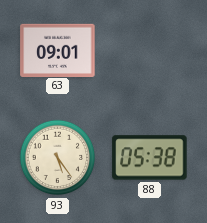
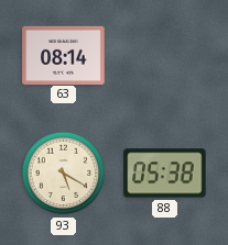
63: 09:01 -> 08:14 (64, 55)
93: 5:24 -> 5:20 (64, 174)
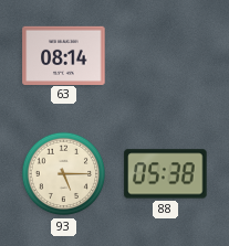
93: 5:20 -> 5:15 (64, 174)
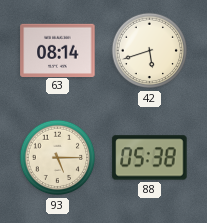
42: none -> 5:42 (150, 51)
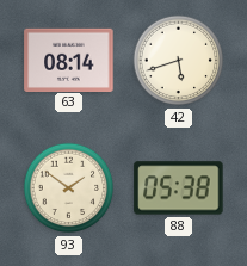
93: 5:15 -> 1:51 (69, 188)
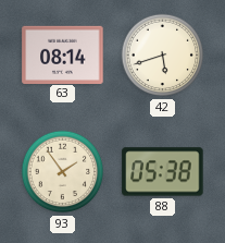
93: 1:51 -> 1:54 (63, 172)
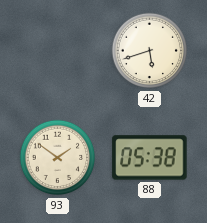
63: 08:14 -> none (63, 54)
93: 1:54 -> 1:51 (58, 158)
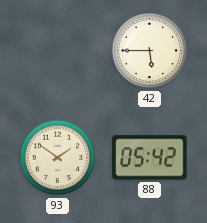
42: 5:42 -> 5:45 (150, 51)
88: 05:38 -> 05:42 (150, 158)
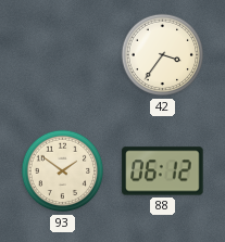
42: 5:45 -> 3:36 (163, 55)
88: 05:42 -> 06:12 (163, 171)
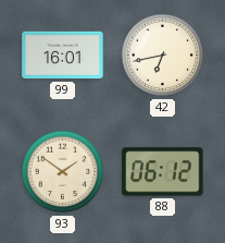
99: none -> 16:01 (63, 56)
42: 3:36 -> 6:43 (163, 56)
